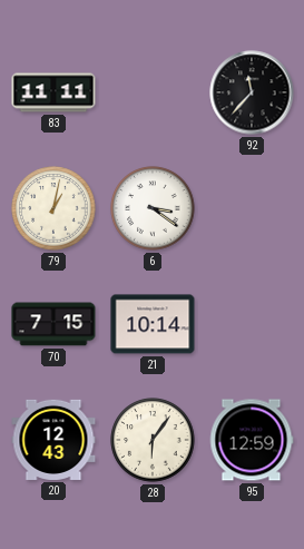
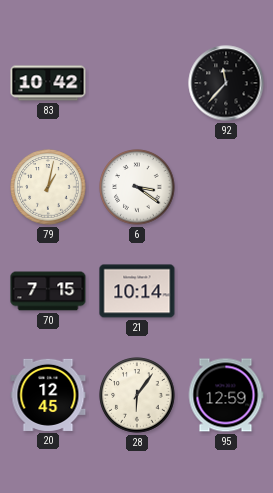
83: 11:11 -> 10:42 (48, 83)
20: 12:43 -> 12:45 (48, 395)
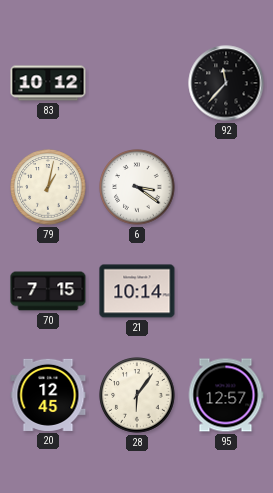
83: 10:42 -> 10:12 (48, 83)
95: 12:59 -> 12:57 (226, 395)
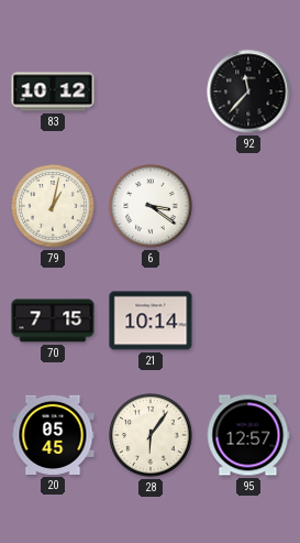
20: 12:45 -> 05:45 (53, 435)
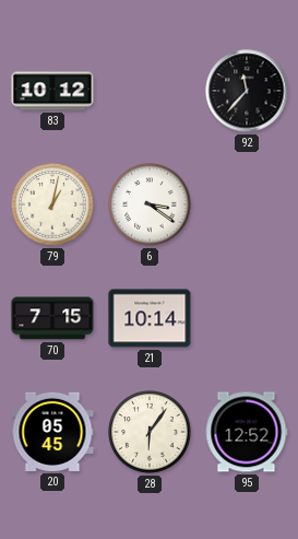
95: 12:57 -> 12:52 (247, 432)
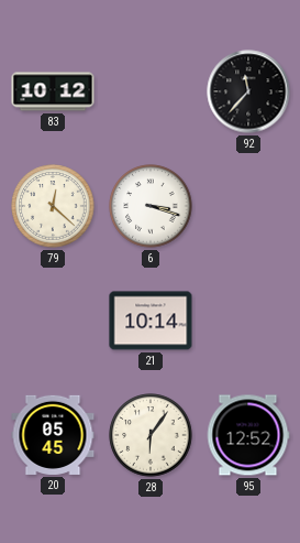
79: 1:02 -> 12:22 (53, 206)
6: 3:21 -> 3:18 (151, 206)
70: 7:15 -> none (52, 318)
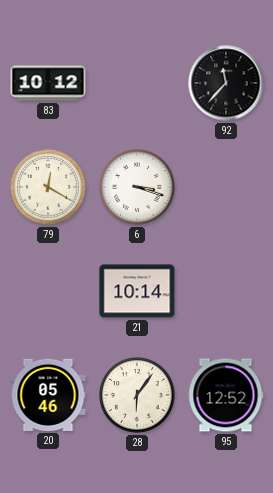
79: 12:22 -> 12:20 (48, 187)
20: 05:45 -> 05:46 (48, 395)
